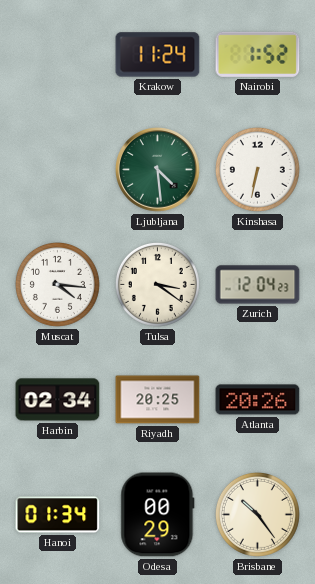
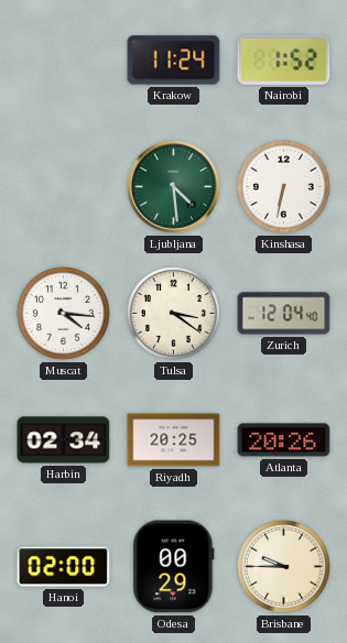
Zurich: 12:04:23 -> 12:04:40 (284, 314)
Hanoi: 01:34 -> 02:00 (64, 567)
Brisbane: 10:24 -> 9:45 (283, 566)
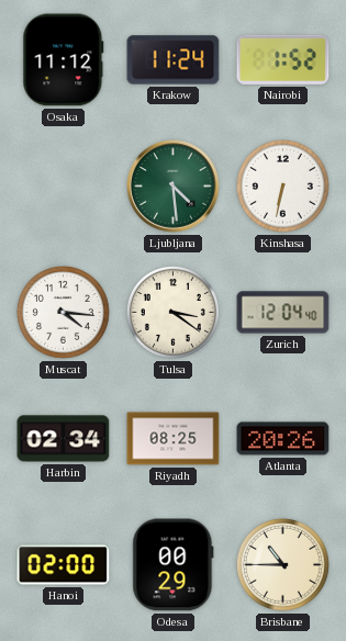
Osaka: none -> 11:12 (64, 60)
Riyadh: 20:25 -> 08:25 (174, 439)
Brisbane: 9:45 -> 10:45 (282, 564)
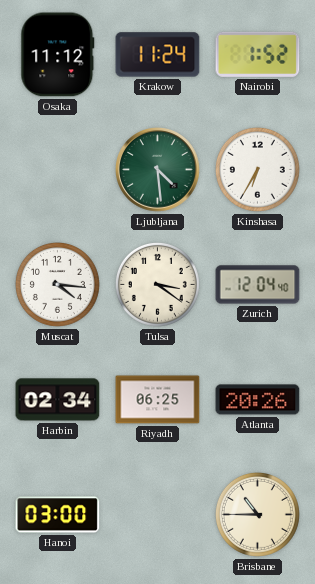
Kinshasa: 6:32 -> 6:35 (257, 169)
Riyadh: 08:25 -> 06:25 (158, 400)
Hanoi: 02:00 -> 03:00 (58, 515)
Odesa: 00:29 -> none (174, 565)
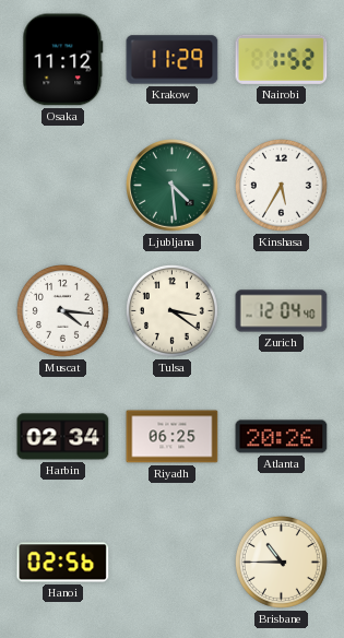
Krakow: 11:24 -> 11:29 (173, 60)
Kinshasa: 6:35 -> 5:35 (281, 185)
Hanoi: 03:00 -> 02:56 (63, 563)
